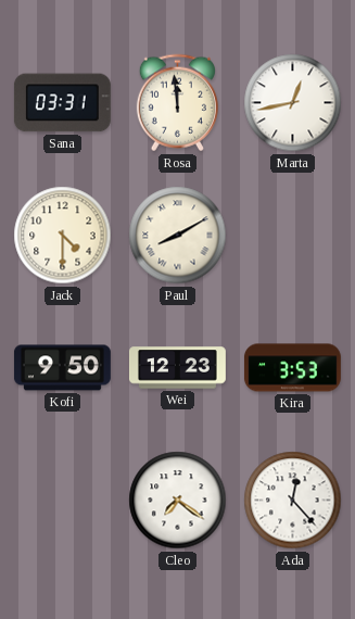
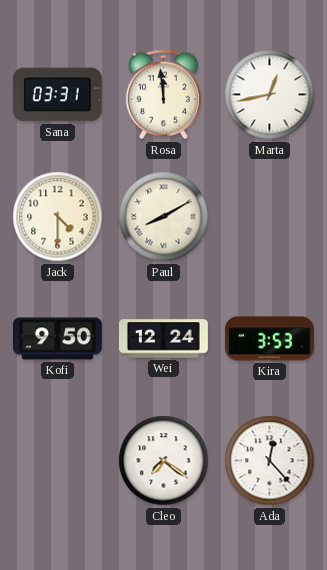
Wei: 12:23 -> 12:24 (163, 339)
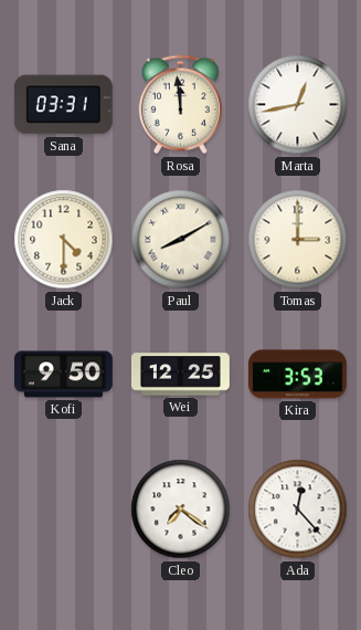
Tomas: none -> 3:00 (298, 240)
Wei: 12:24 -> 12:25 (180, 375)
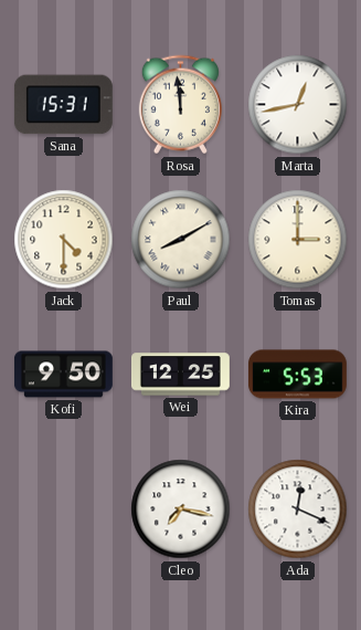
Sana: 03:31 -> 15:31 (63, 105)
Kira: 3:53 -> 5:53 (298, 375)
Cleo: 7:21 -> 7:17 (181, 510)
Ada: 12:23 -> 12:19 (298, 510)
